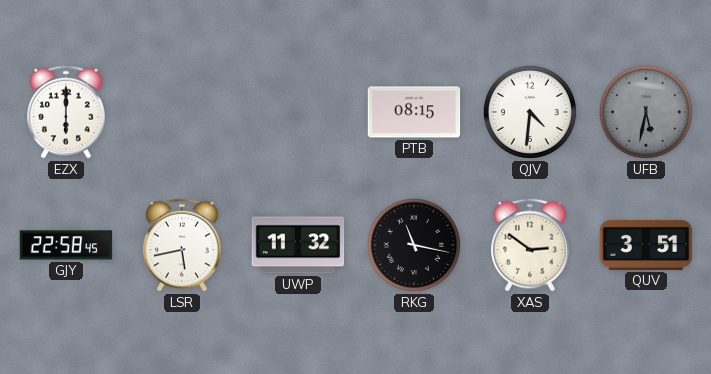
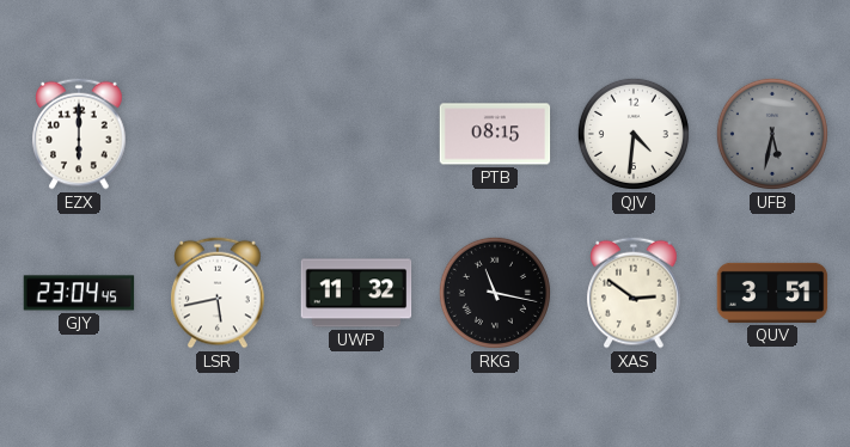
GJY: 22:58 -> 23:04 (79, 293)
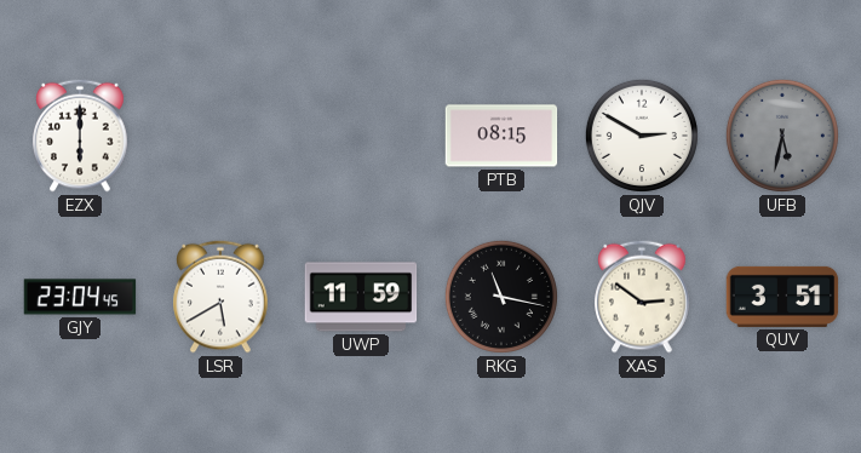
QJV: 4:31 -> 2:50 (642, 136)
LSR: 5:43 -> 5:40 (220, 297)
UWP: 11:32 -> 11:59 (361, 297)
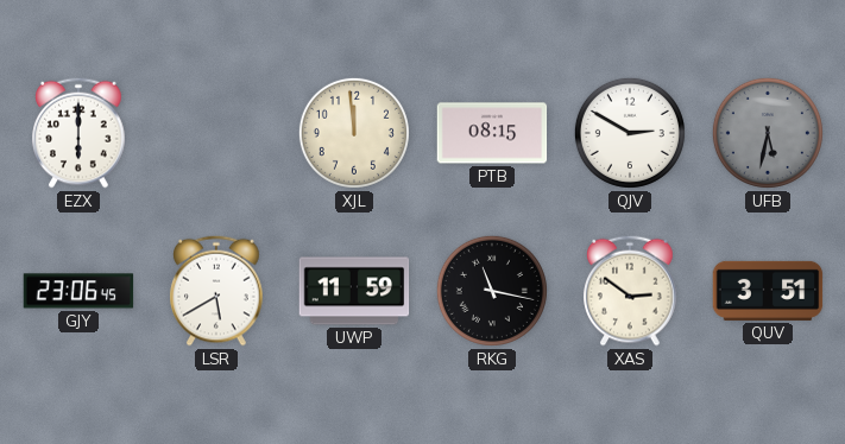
XJL: none -> 11:59 (354, 133)
GJY: 23:04 -> 23:06 (78, 291)
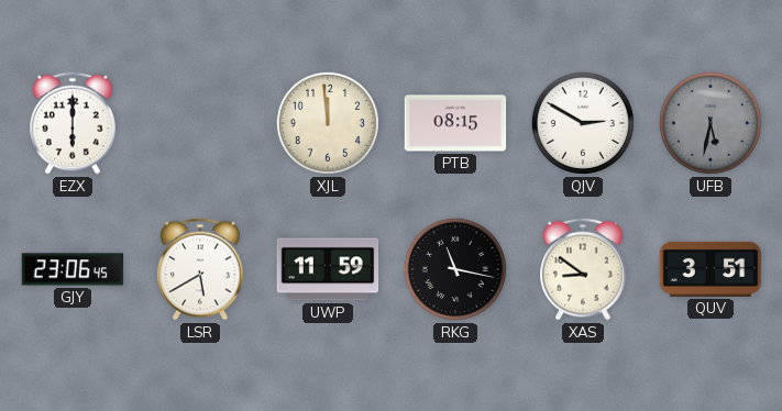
XAS: 2:51 -> 8:51 (583, 269)
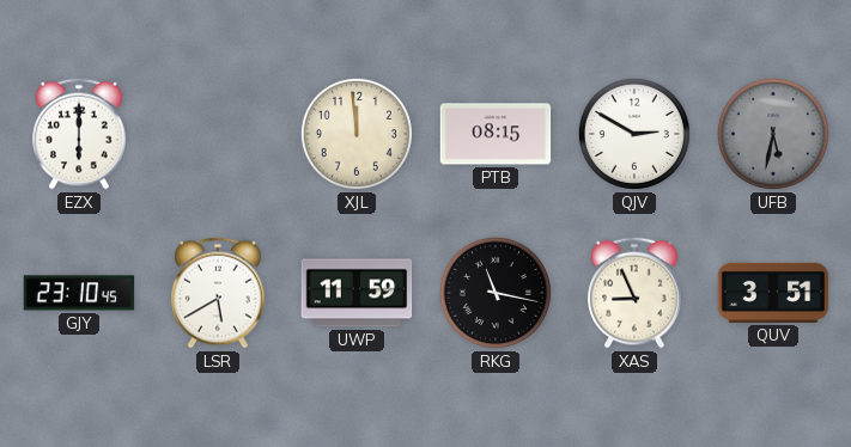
GJY: 23:06 -> 23:10 (79, 293)
XAS: 8:51 -> 8:56 (634, 293)
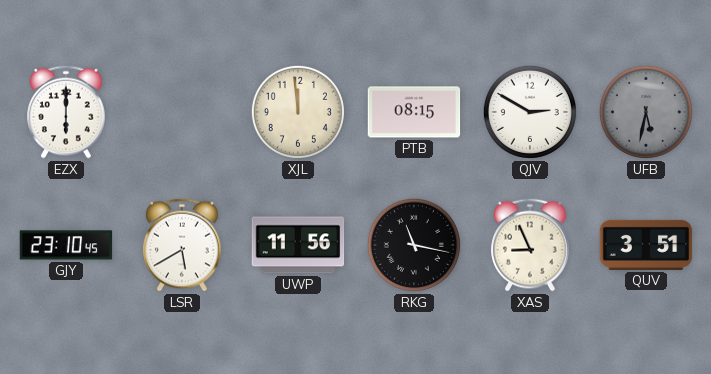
UWP: 11:59 -> 11:56 (298, 245)
